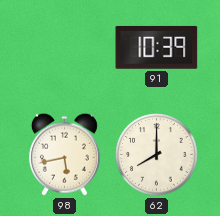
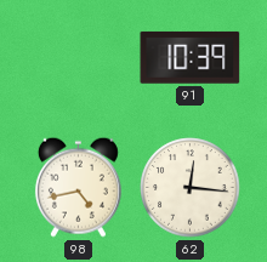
98: 5:43 -> 4:43 (78, 187)
62: 8:00 -> 12:16 (191, 188)
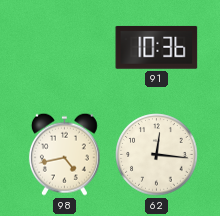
91: 10:39 -> 10:36 (157, 47)
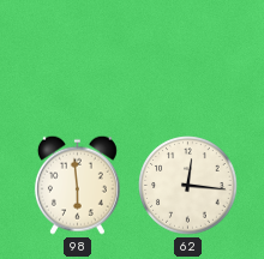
91: 10:36 -> none (157, 47)
98: 4:43 -> 5:59 (77, 185)
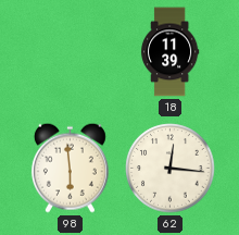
18: none -> 11:39 (169, 52)
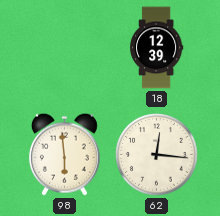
18: 11:39 -> 12:39 (156, 48)
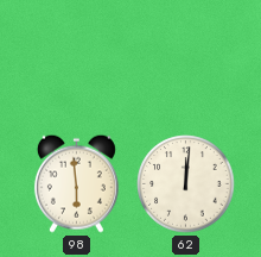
18: 12:39 -> none (156, 48)
62: 12:16 -> 12:01 (186, 184)
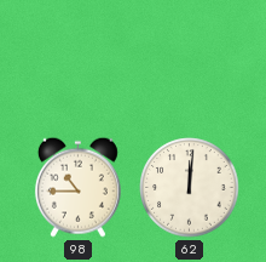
98: 5:59 -> 10:45 (77, 187)
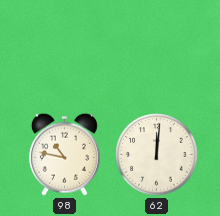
98: 10:45 -> 10:47 (64, 154)
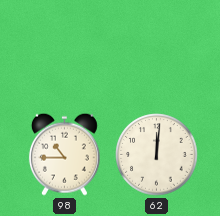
98: 10:47 -> 10:45 (64, 154)
